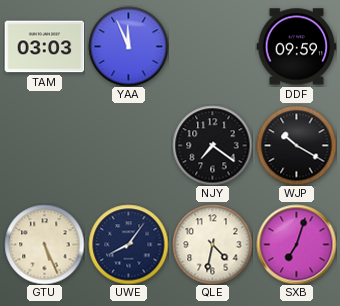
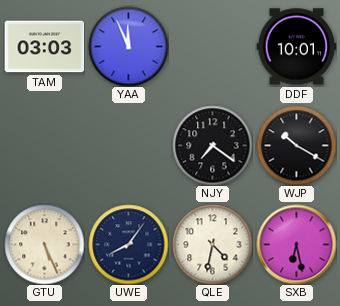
DDF: 09:59 -> 10:01 (296, 47)
SXB: 7:03 -> 6:28 (296, 244)
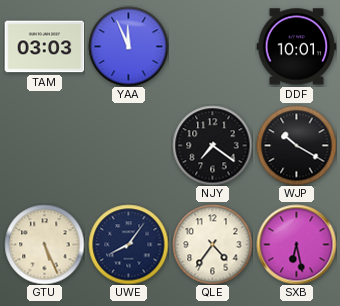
QLE: 4:32 -> 4:36 (212, 244)
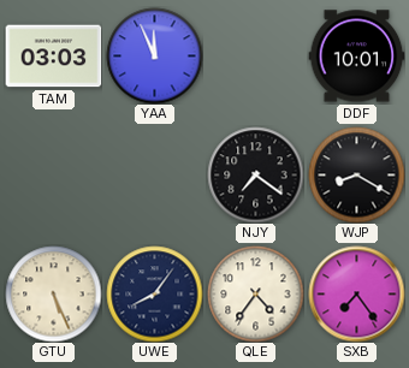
WJP: 10:20 -> 8:20 (356, 174)
SXB: 6:28 -> 7:24 (356, 293)
